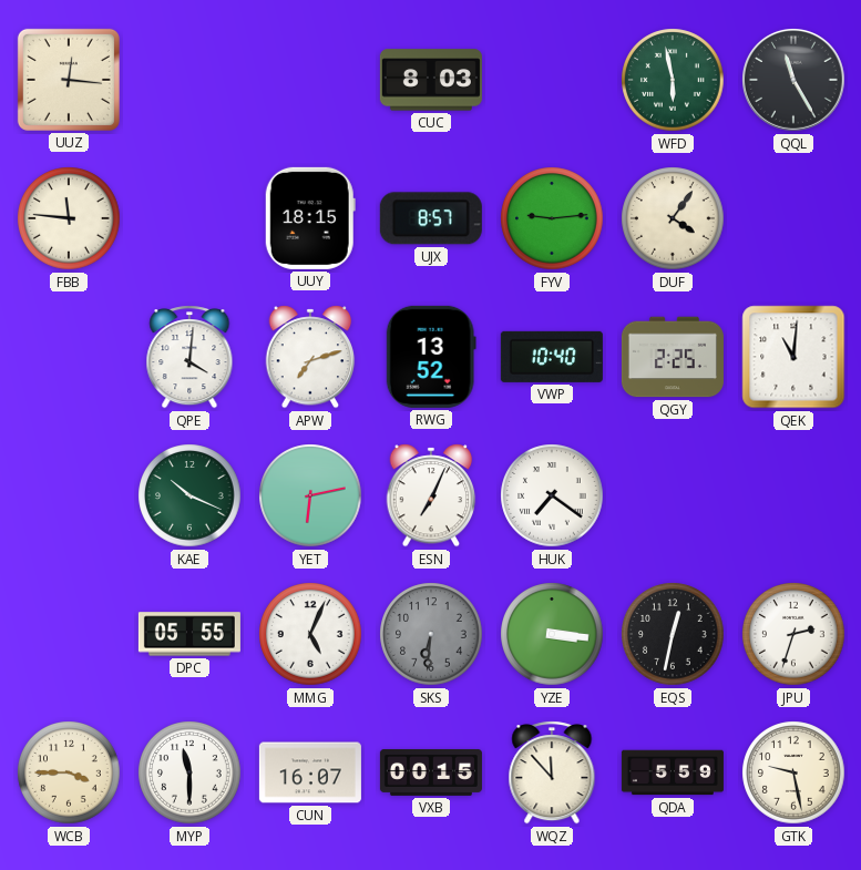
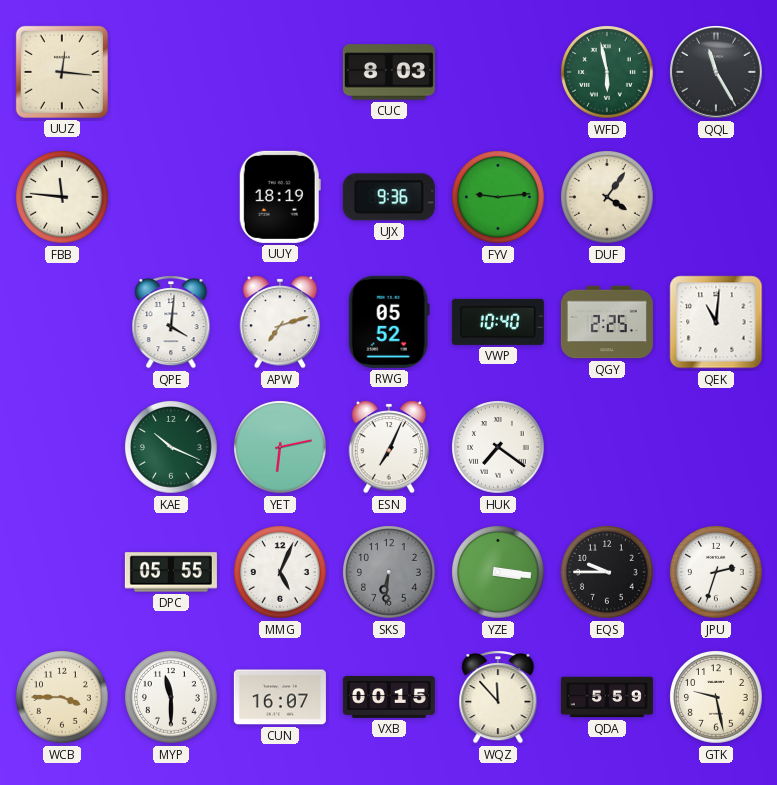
UUY: 18:15 -> 18:19 (280, 197)
UJX: 8:57 -> 9:36 (389, 197)
RWG: 13:52 -> 05:52 (389, 322)
EQS: 12:32 -> 9:45 (607, 572)
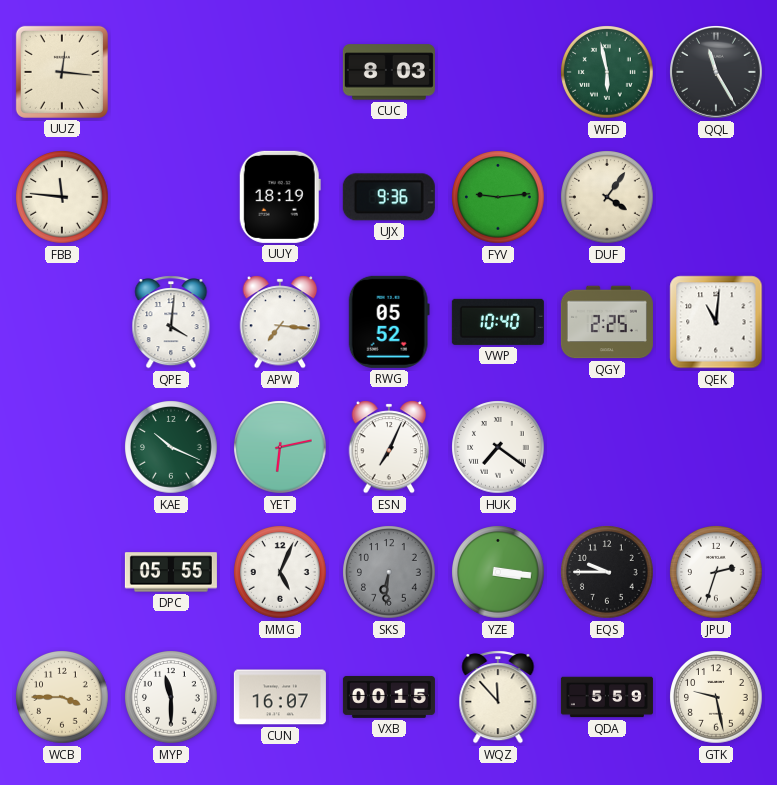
APW: 7:12 -> 7:16 (280, 322)
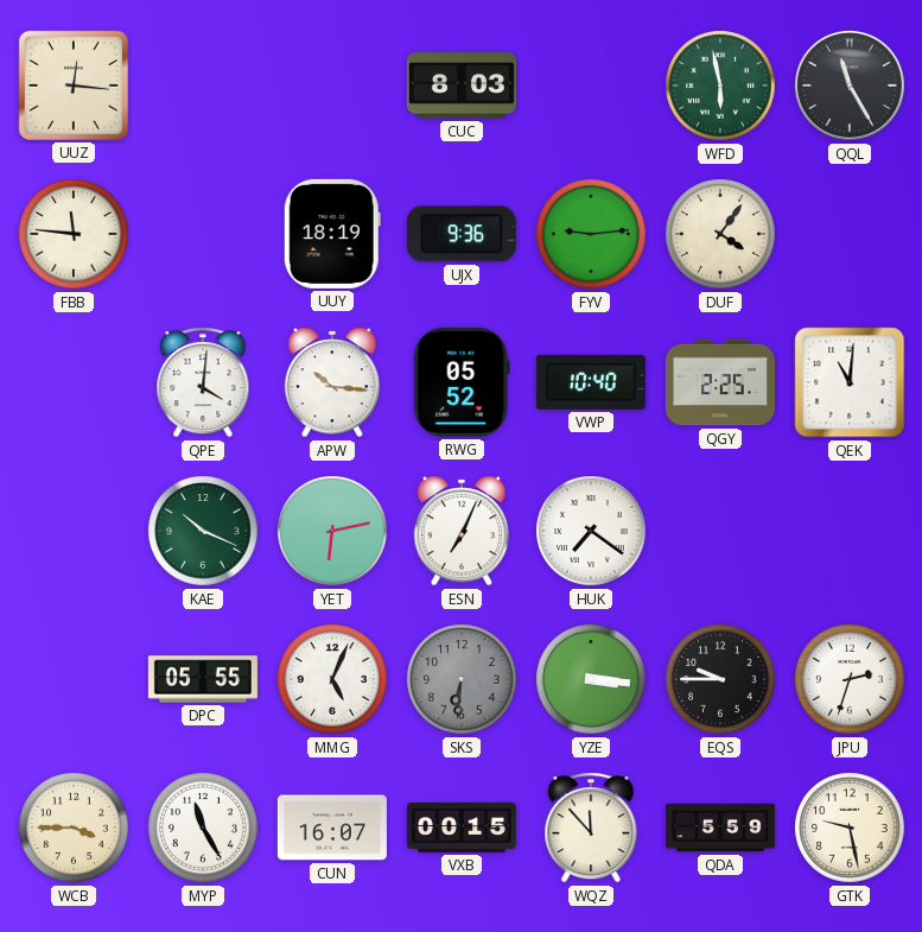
APW: 7:16 -> 10:16 (332, 382)
MYP: 11:30 -> 11:25 (203, 828)
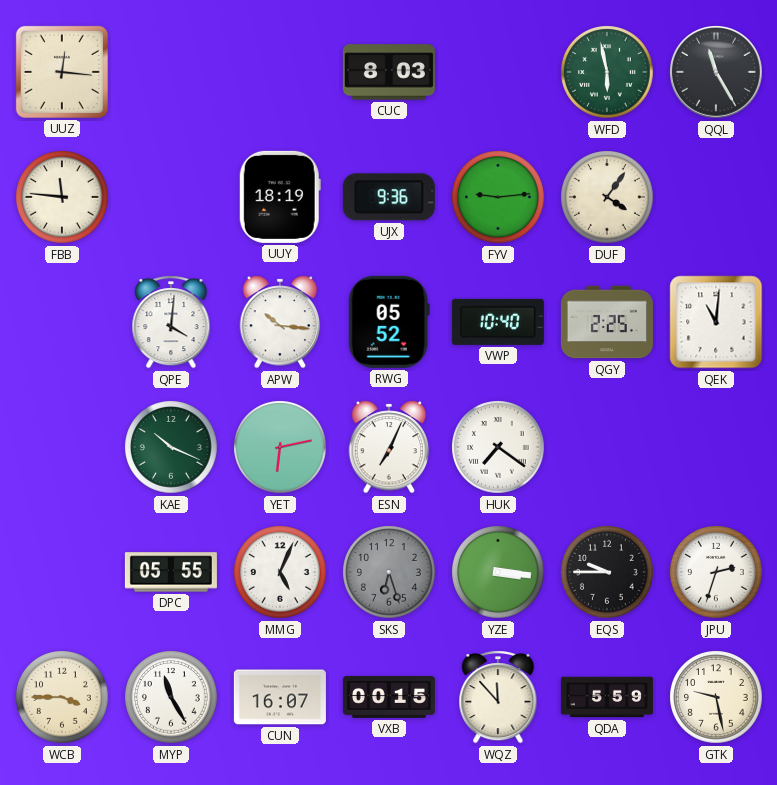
SKS: 6:31 -> 6:27 (389, 572)
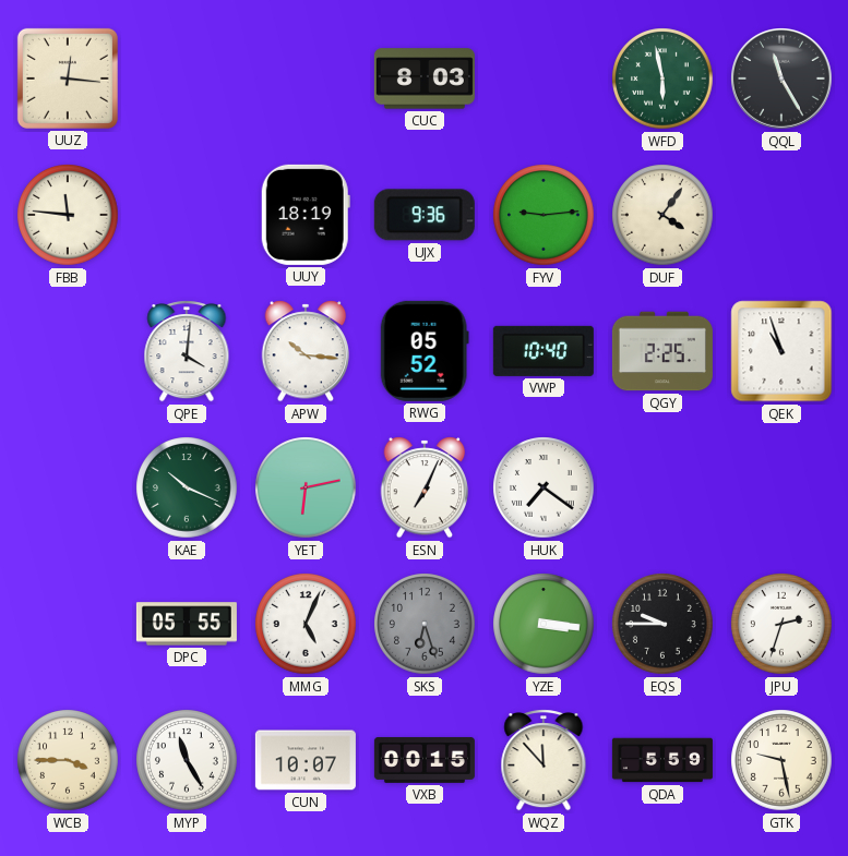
QEK: 11:01 -> 10:57 (781, 351)
CUN: 16:07 -> 10:07 (306, 760)
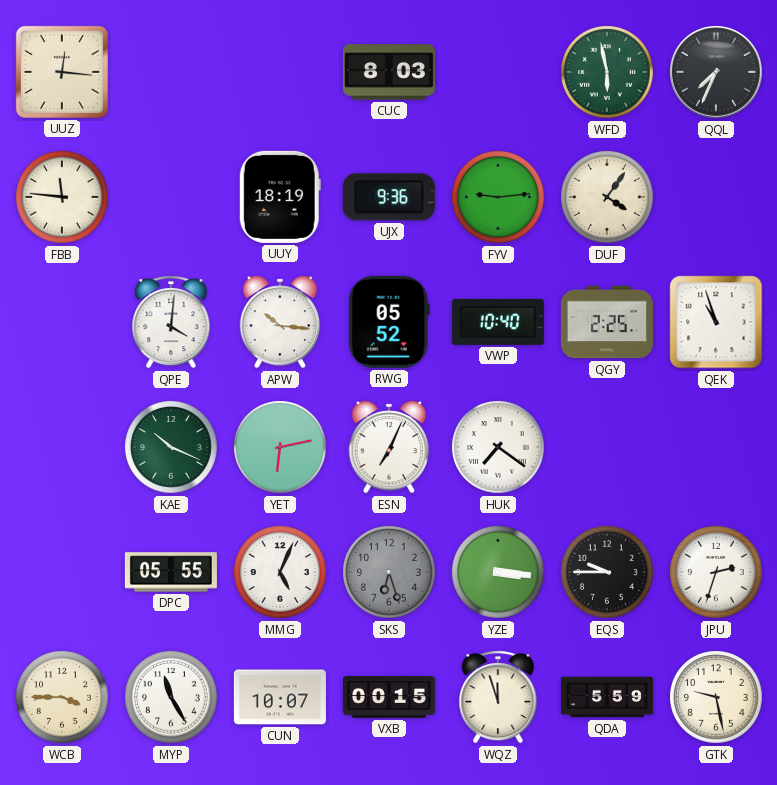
QQL: 11:25 -> 7:34 (717, 73)
WQZ: 11:53 -> 11:57 (498, 697)
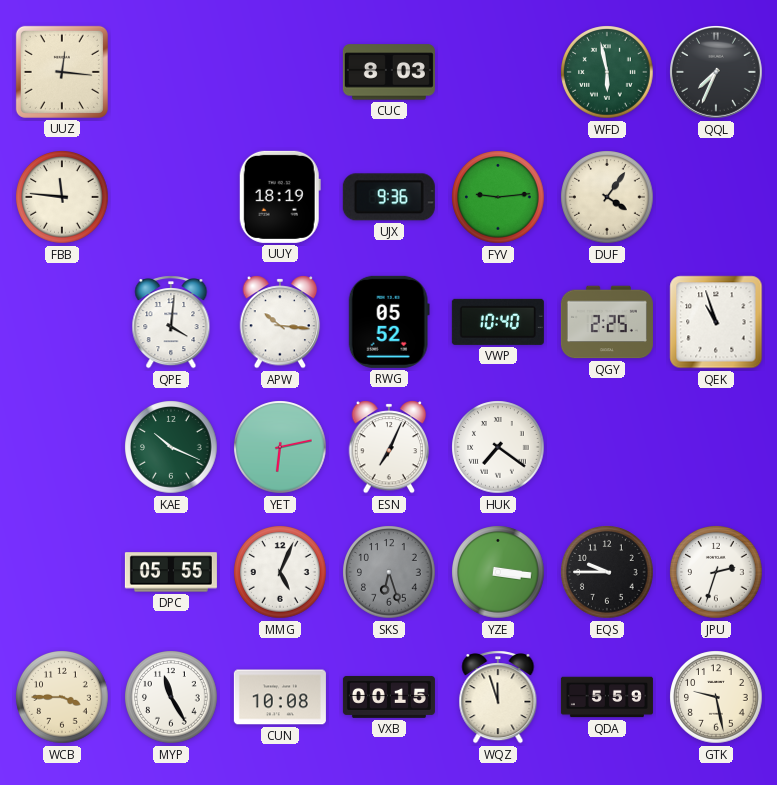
CUN: 10:07 -> 10:08 (280, 697)
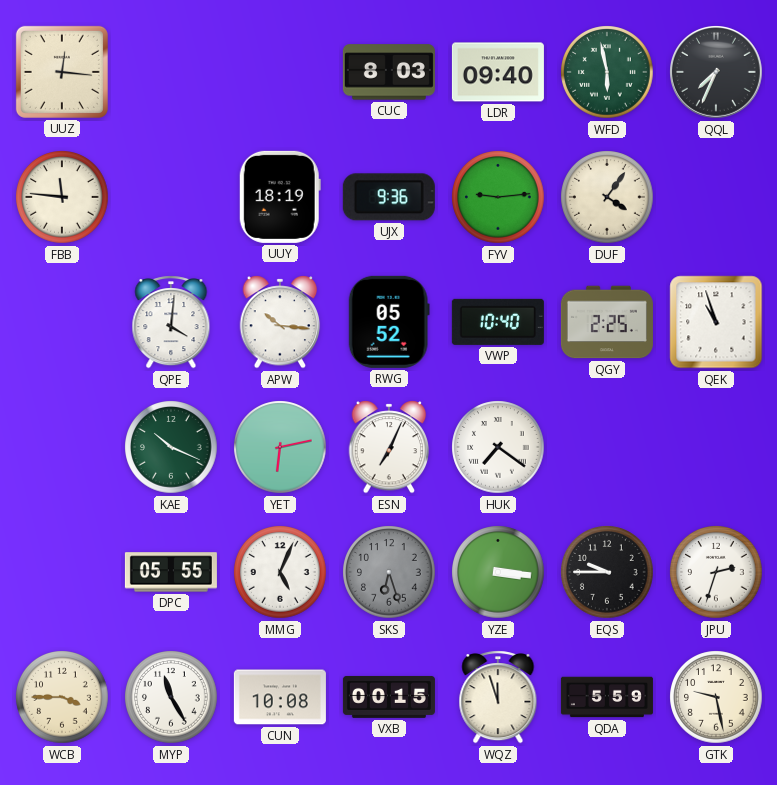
LDR: none -> 09:40 (498, 72)
